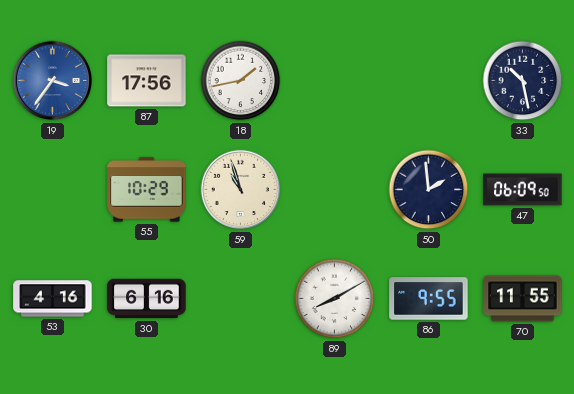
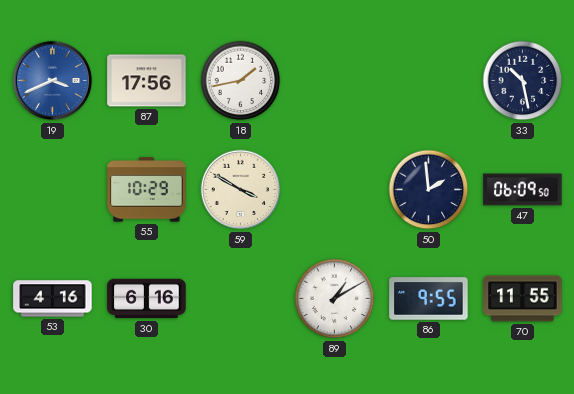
19: 3:36 -> 3:41 (53, 81)
59: 10:57 -> 3:50 (241, 190)
89: 8:10 -> 1:10 (335, 299)
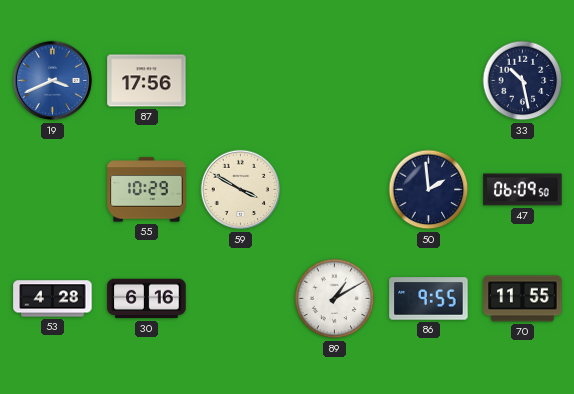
18: 1:43 -> none (241, 81)
53: 4:16 -> 4:28 (53, 299)
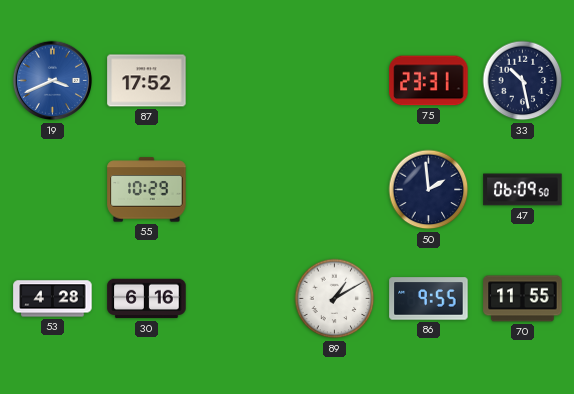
87: 17:56 -> 17:52 (147, 81)
75: none -> 23:31 (429, 81)
59: 3:50 -> none (241, 190)
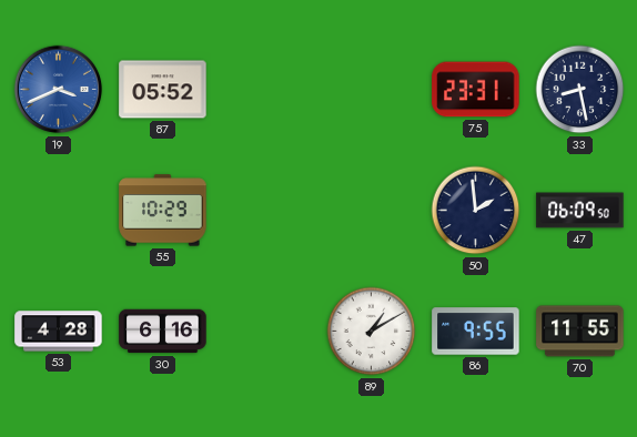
87: 17:52 -> 05:52 (163, 90)
33: 10:28 -> 8:28 (580, 90)
